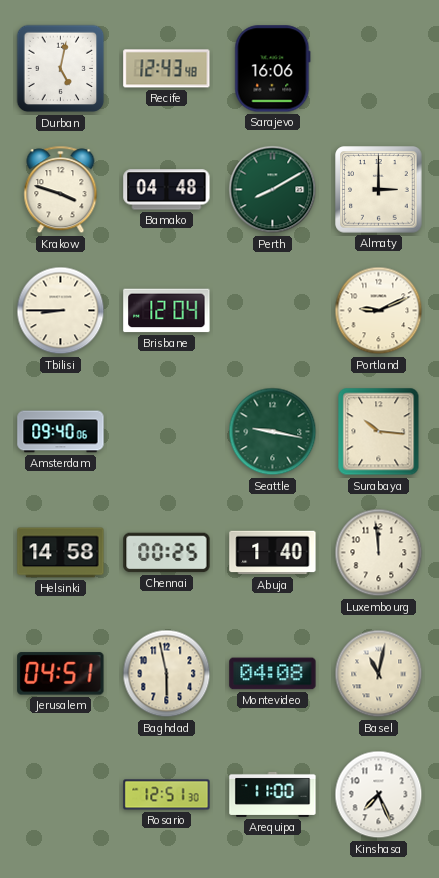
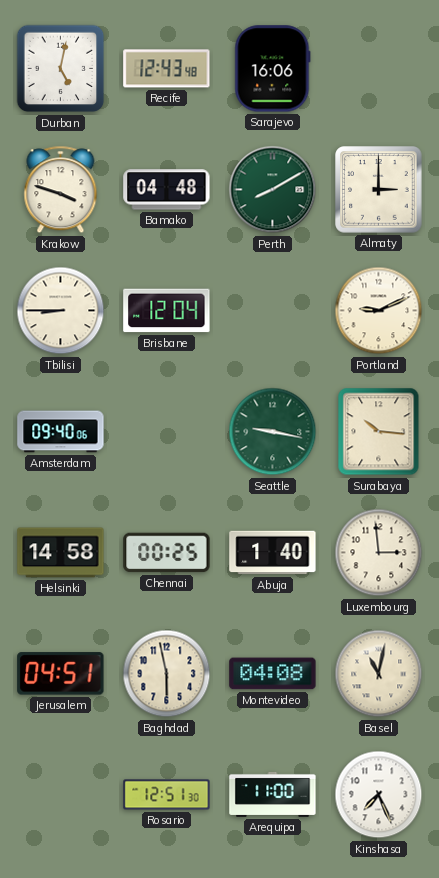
Luxembourg: 11:59 -> 2:59 (379, 553)
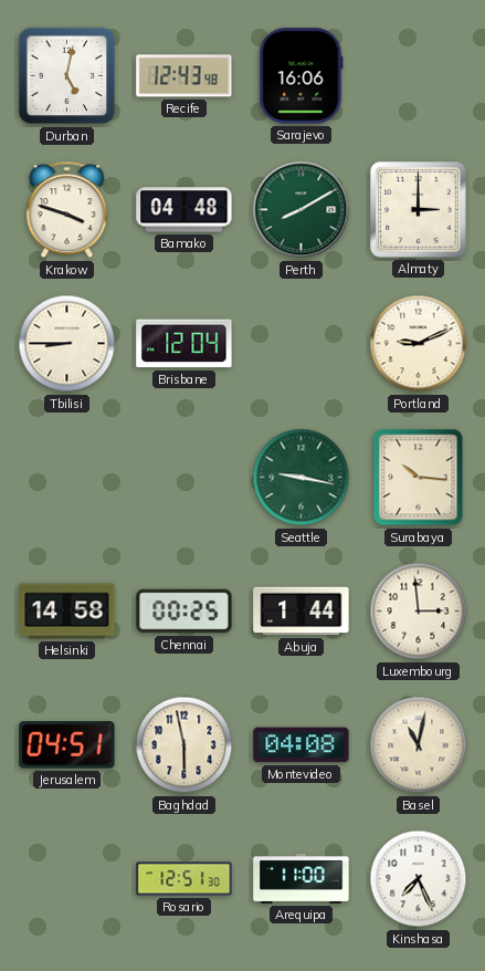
Amsterdam: 09:40 -> none (61, 432)
Abuja: 1:40 -> 1:44 (302, 612)
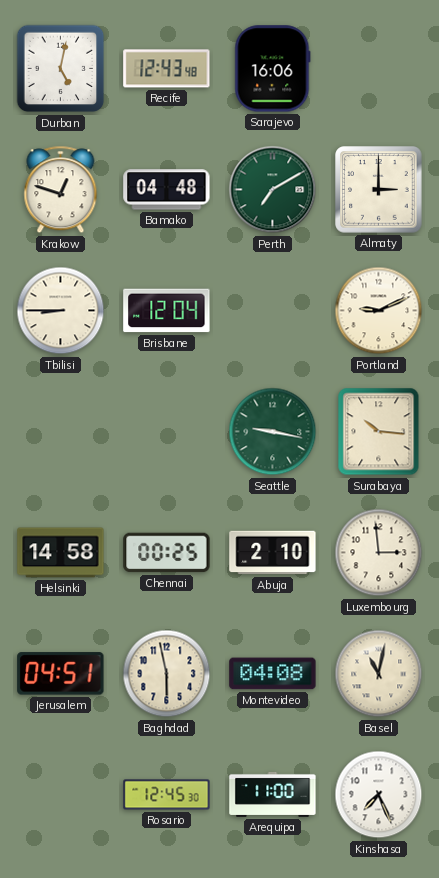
Krakow: 3:48 -> 12:48 (61, 190)
Perth: 8:10 -> 7:10 (273, 190)
Abuja: 1:44 -> 2:10 (273, 553)
Rosario: 12:51 -> 12:45 (167, 795)
